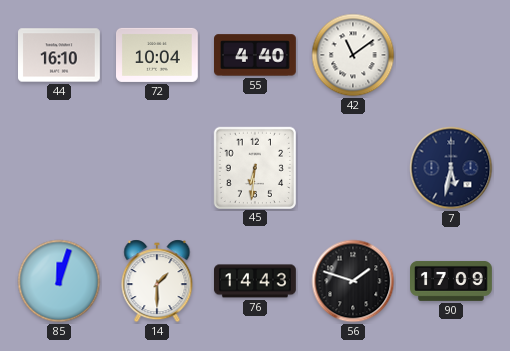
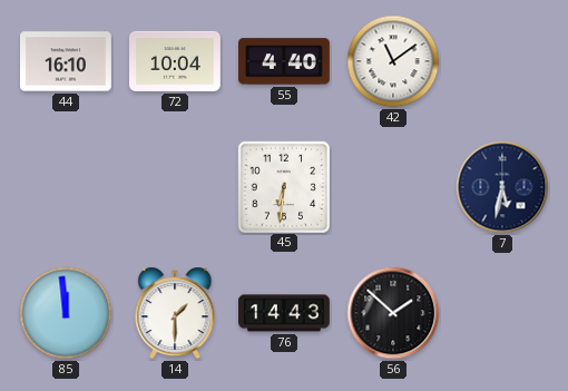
85: 12:03 -> 11:59 (66, 313)
56: 1:48 -> 1:52 (393, 313)
90: 17:09 -> none (452, 281)
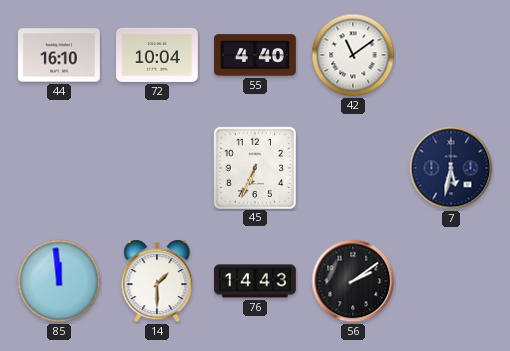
45: 6:31 -> 6:34 (254, 167)
56: 1:52 -> 2:09 (353, 281)
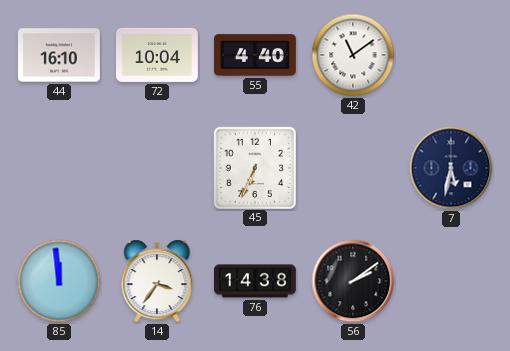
14: 1:30 -> 3:36 (157, 281)
76: 14:43 -> 14:38 (256, 281)
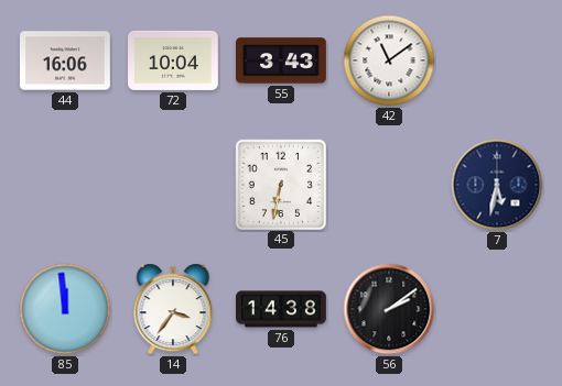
44: 16:10 -> 16:06 (66, 60)
55: 4:40 -> 3:43 (282, 60)
45: 6:34 -> 6:32 (280, 184)
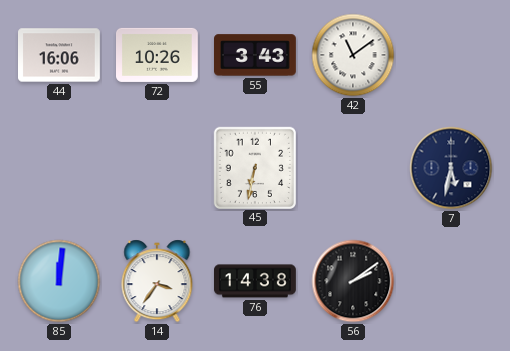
72: 10:04 -> 10:26 (158, 55)
85: 11:59 -> 12:01 (59, 281)
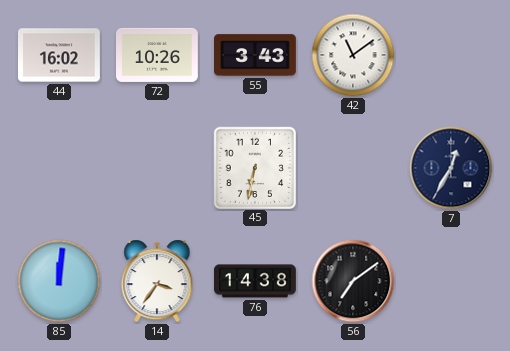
44: 16:06 -> 16:02 (60, 55)
7: 5:32 -> 12:35 (451, 168)
56: 2:09 -> 7:09 (353, 281)
